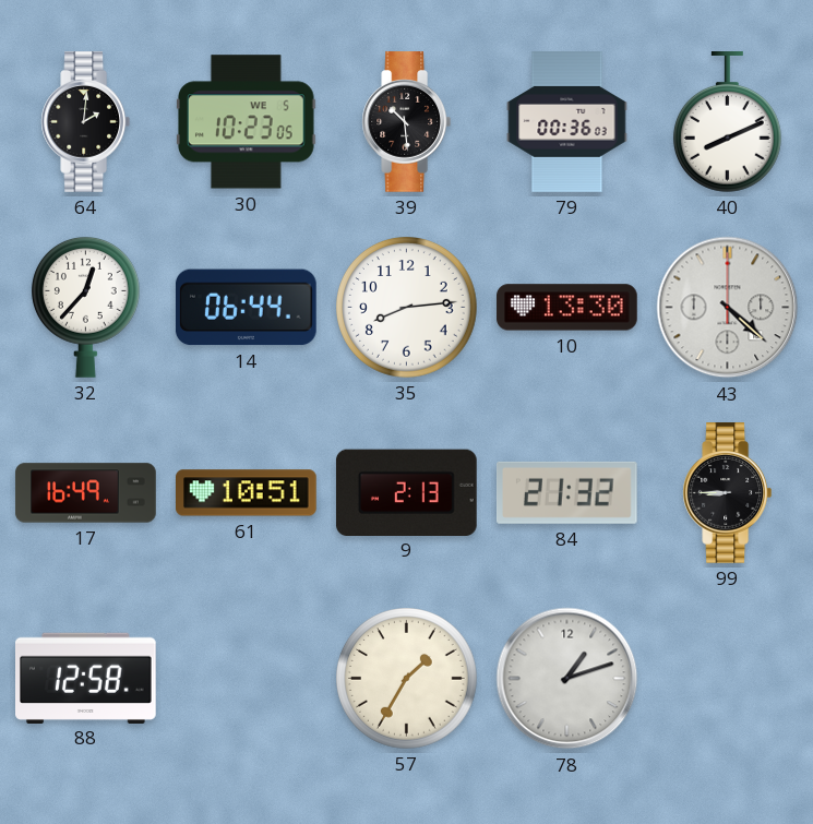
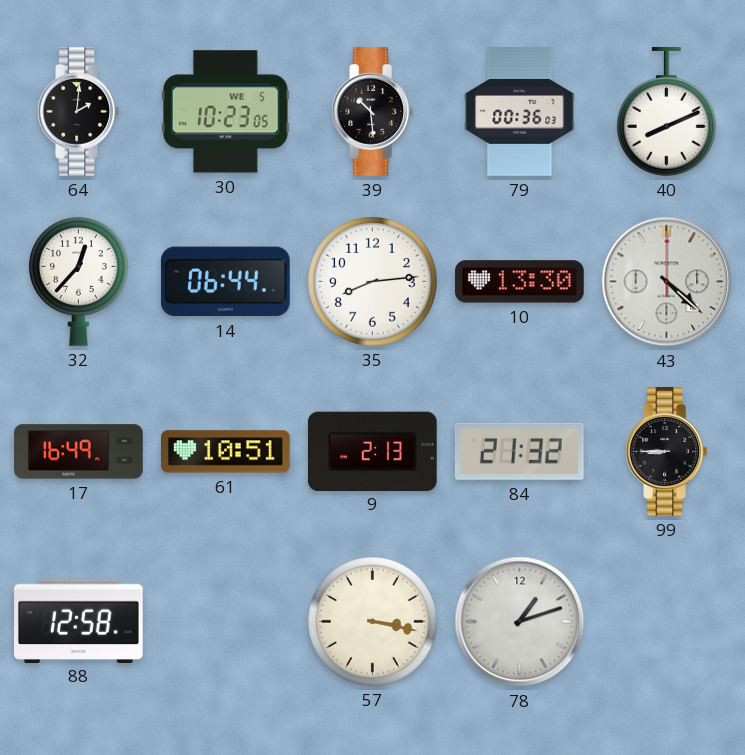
57: 1:35 -> 3:17 (373, 622)
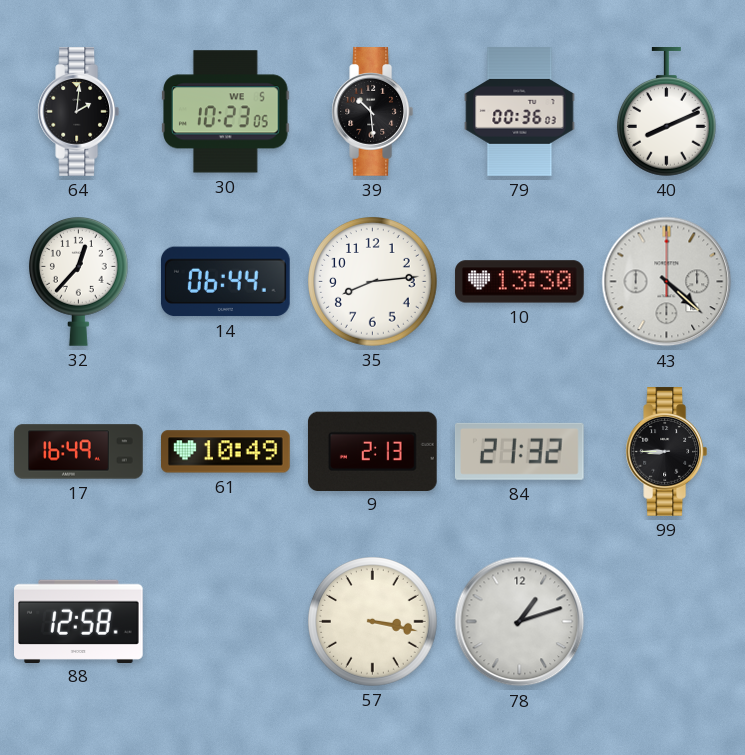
61: 10:51 -> 10:49 (226, 452)
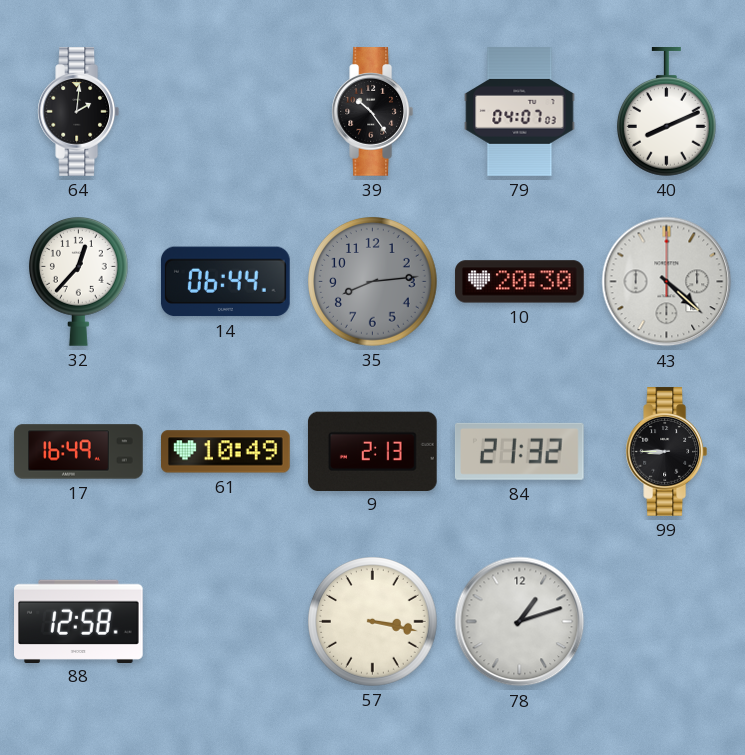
30: 10:23 -> none (226, 112)
39: 10:29 -> 10:24 (372, 112)
79: 00:36 -> 04:07 (520, 112)
35 dial: white -> grey (373, 282)
10: 13:30 -> 20:30 (520, 282)
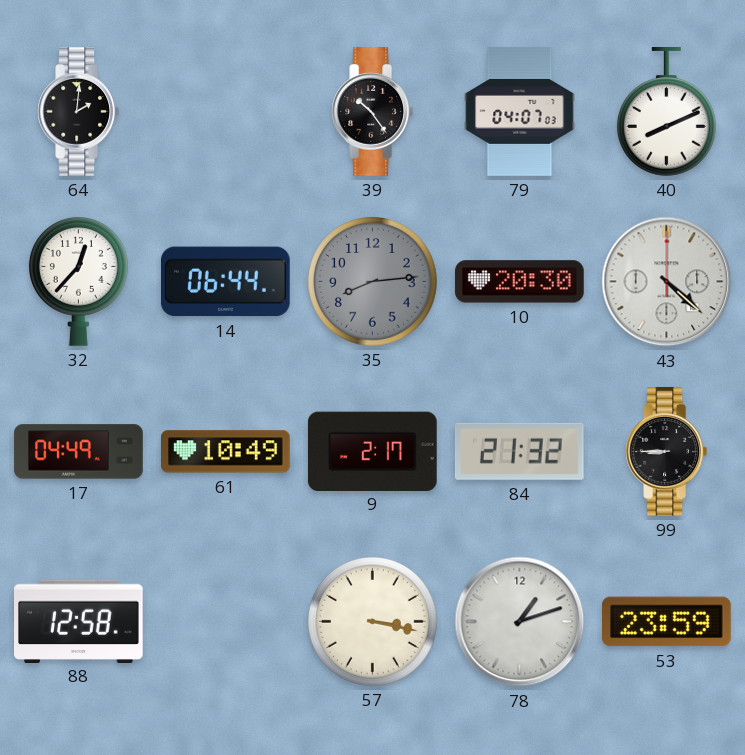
17: 16:49 -> 04:49 (79, 452)
9: 2:13 -> 2:17 (373, 451)
53: none -> 23:59 (667, 622)
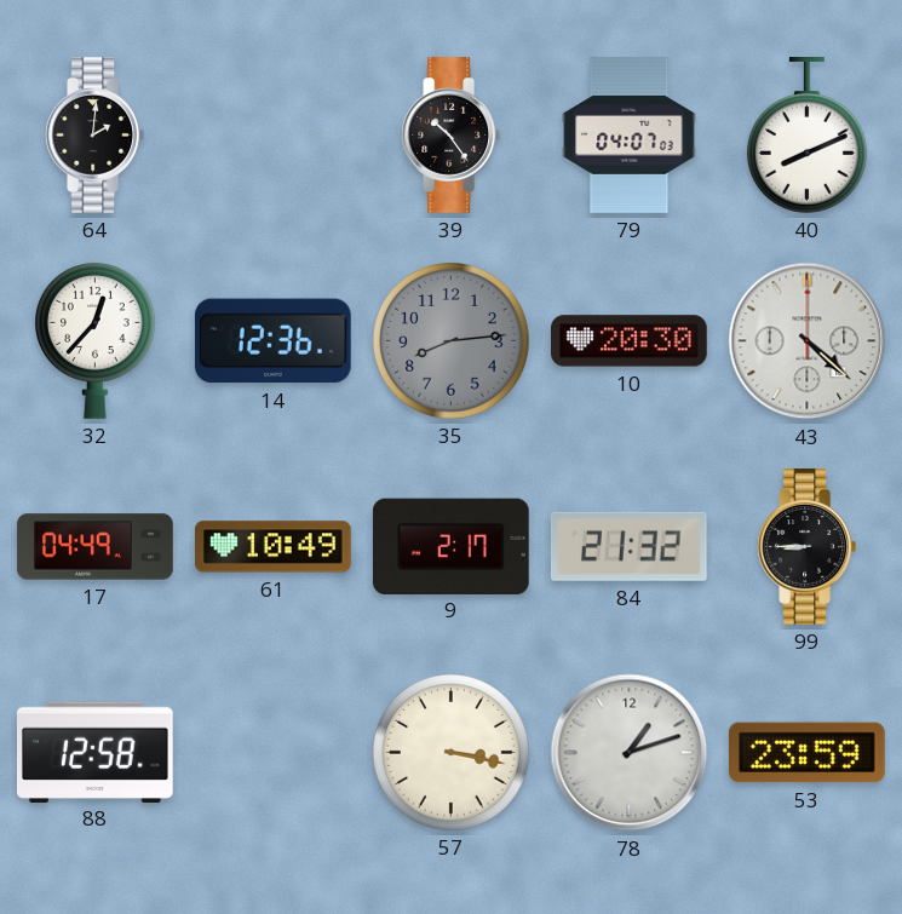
14: 06:44 -> 12:36 (272, 341)
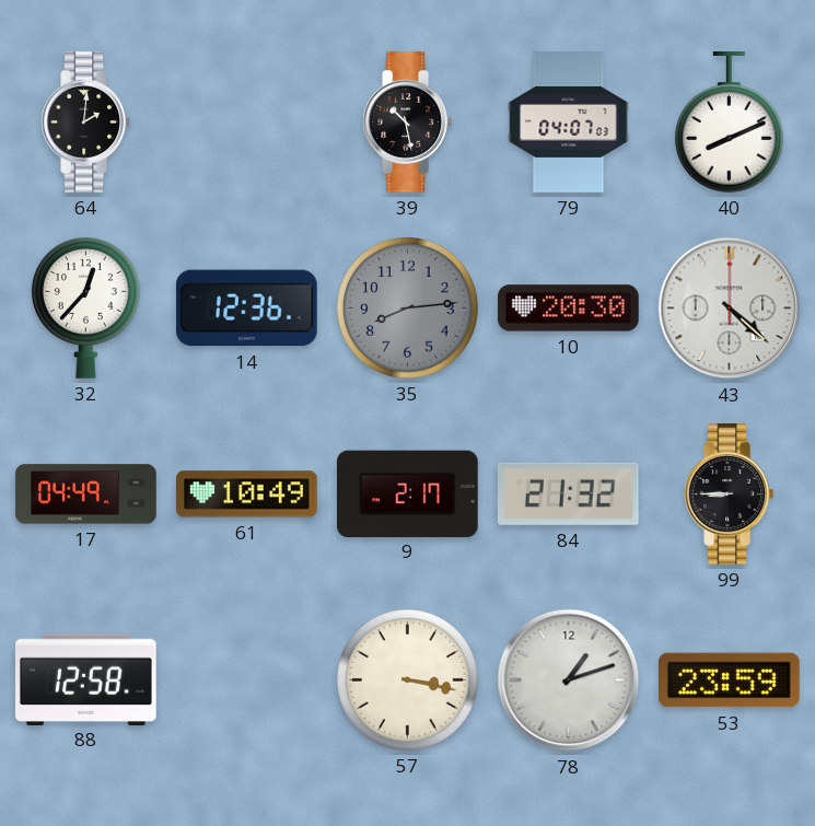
39: 10:24 -> 10:28 (407, 123)
